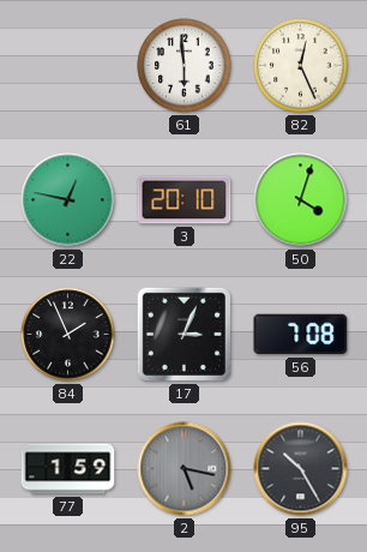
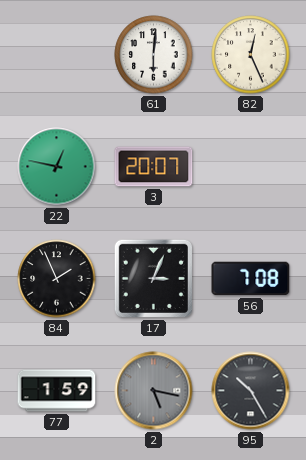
61: 5:59 -> 6:01 (154, 55)
3: 20:10 -> 20:07 (154, 167)
50: 4:03 -> none (301, 200)
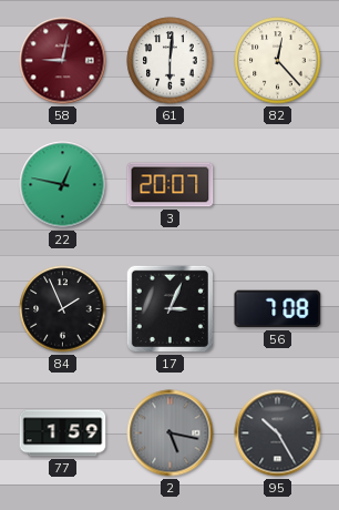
58: none -> 9:02 (63, 61)
82: 12:26 -> 12:23 (278, 61)
